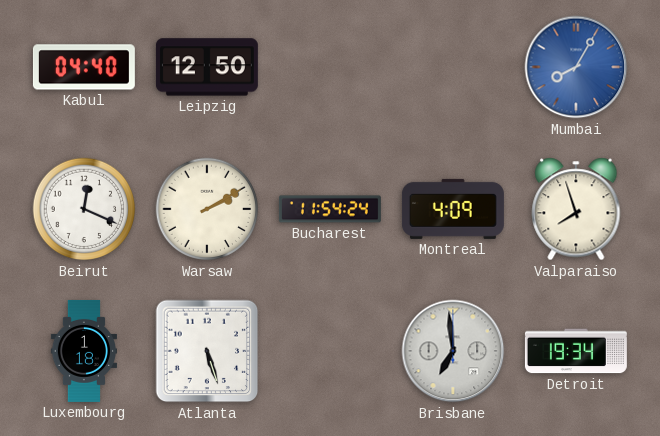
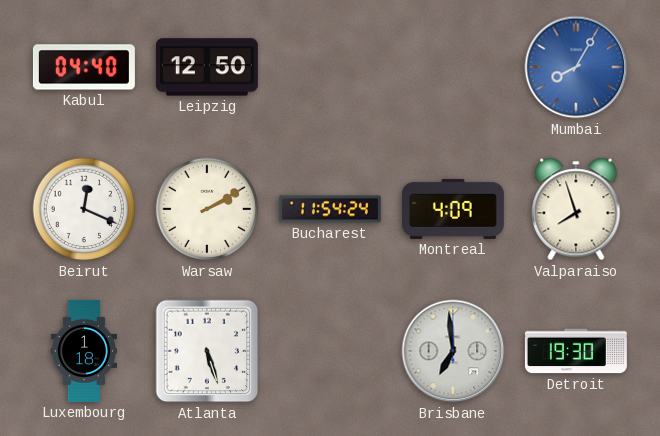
Detroit: 19:34 -> 19:30 (576, 351)
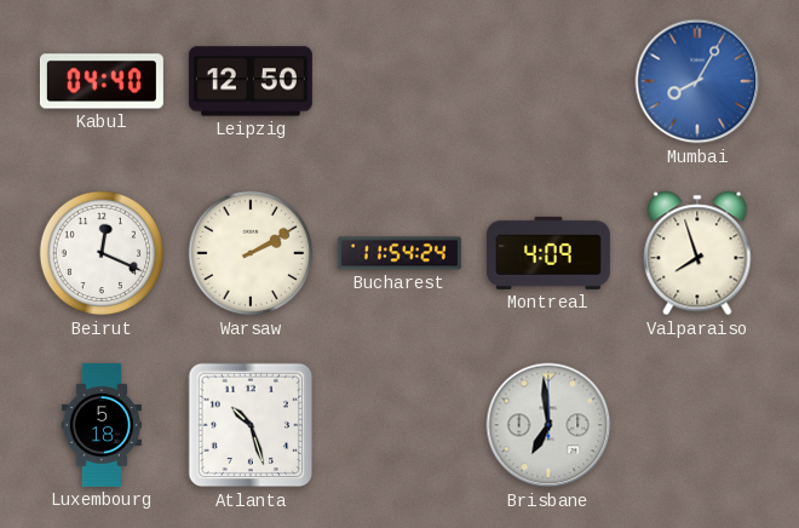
Luxembourg: 1:18 -> 5:18 (100, 425)
Atlanta: 5:27 -> 10:27 (251, 425)
Detroit: 19:30 -> none (576, 351)
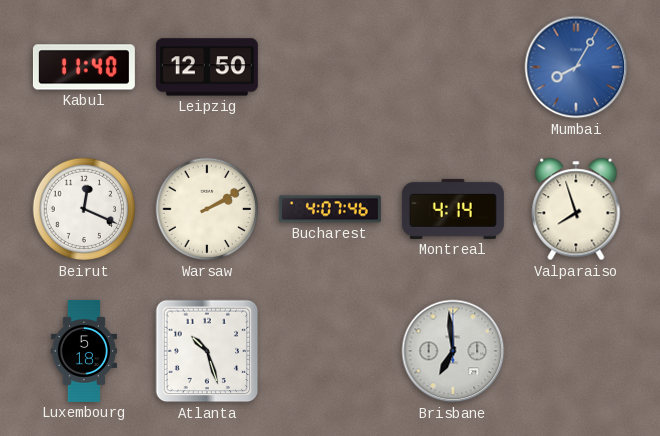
Kabul: 04:40 -> 11:40 (84, 67)
Bucharest: 11:54 -> 4:07 (330, 209)
Montreal: 4:09 -> 4:14 (453, 209)
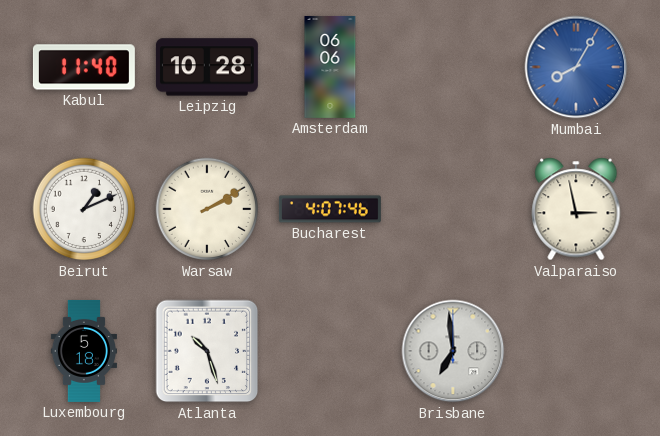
Leipzig: 12:50 -> 10:28 (207, 67)
Amsterdam: none -> 06:06 (330, 67)
Beirut: 12:19 -> 1:11 (84, 209)
Montreal: 4:14 -> none (453, 209)
Valparaiso: 7:57 -> 2:58 (576, 209)
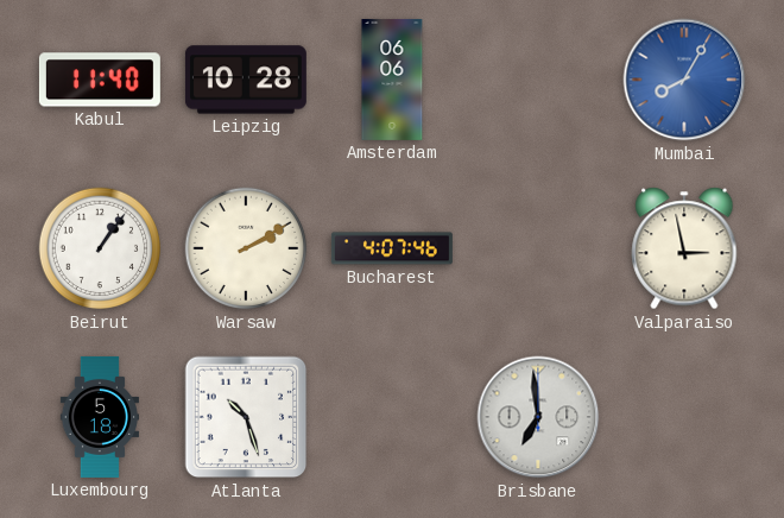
Beirut: 1:11 -> 1:06 (100, 248)
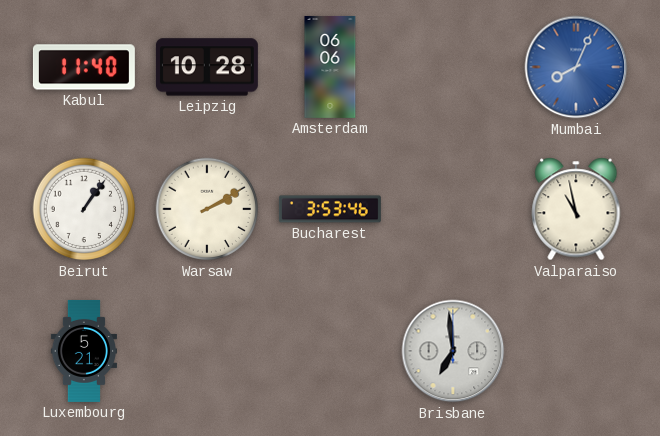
Mumbai: 8:05 -> 8:04 (576, 67)
Bucharest: 4:07 -> 3:53 (330, 209)
Valparaiso: 2:58 -> 10:58 (576, 209)
Luxembourg: 5:18 -> 5:21 (83, 351)
Atlanta: 10:27 -> none (246, 417)
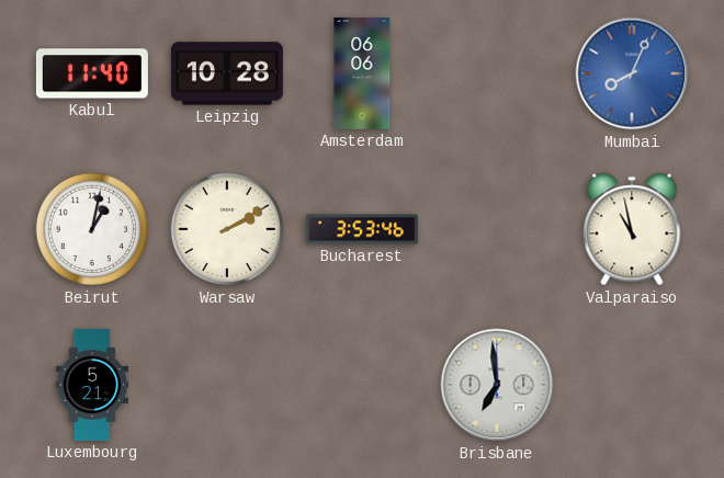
Beirut: 1:06 -> 1:02 (92, 229)
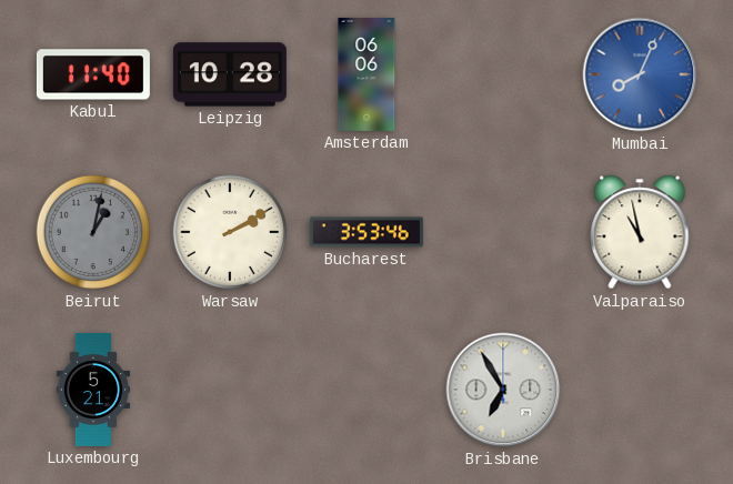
Beirut dial: white -> grey (93, 232)
Brisbane: 6:59 -> 6:55 (503, 390)
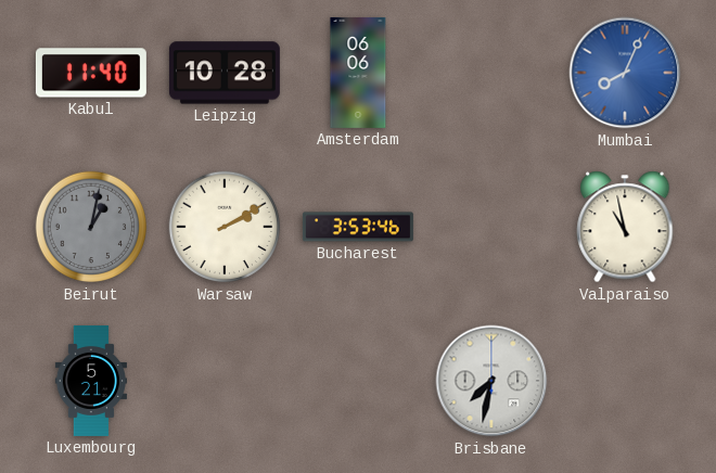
Brisbane: 6:55 -> 7:32 (491, 381)
